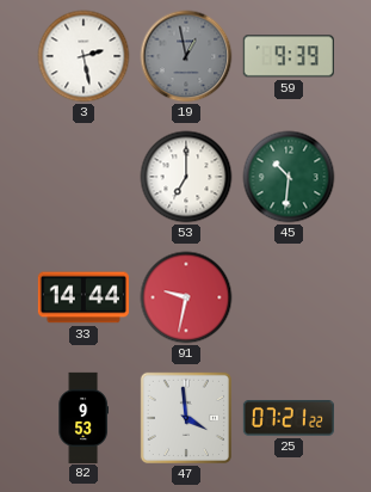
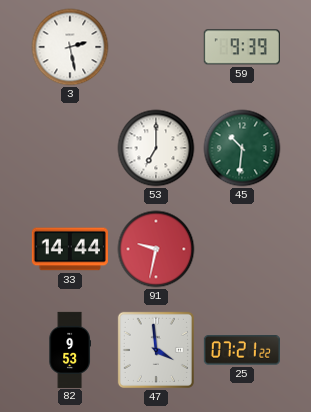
19: 12:58 -> none (186, 56)
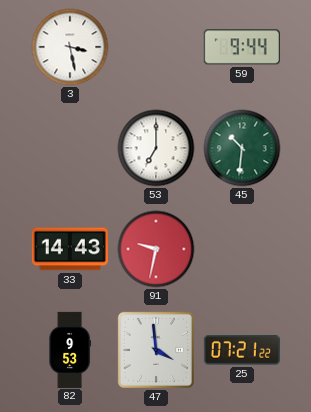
3: 2:28 -> 3:28 (70, 47)
59: 9:39 -> 9:44 (242, 47)
33: 14:44 -> 14:43 (70, 249)
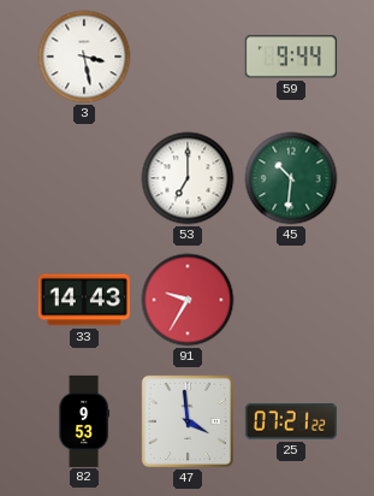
91: 9:32 -> 9:35 (188, 300)
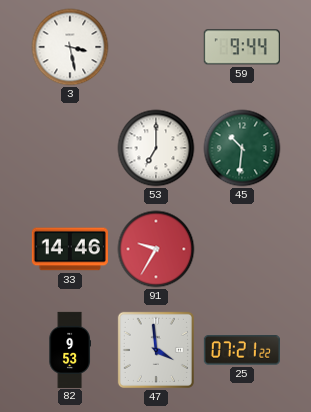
33: 14:43 -> 14:46 (70, 249)
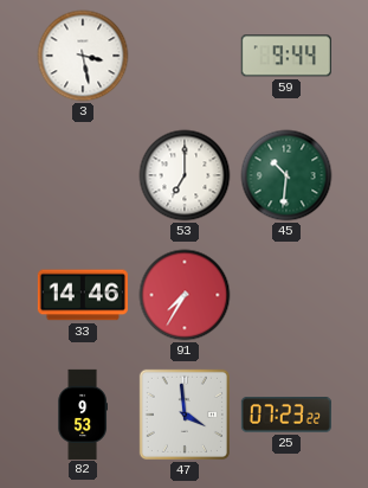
91: 9:35 -> 7:35 (185, 295)
25: 07:21 -> 07:23 (286, 415)
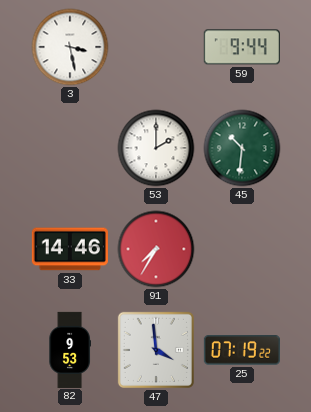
53: 7:00 -> 2:00 (156, 148)
25: 07:23 -> 07:19 (242, 350)
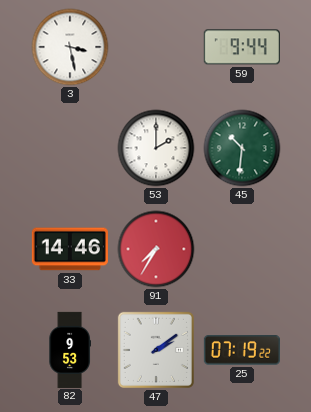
47: 3:59 -> 2:09 (156, 350)
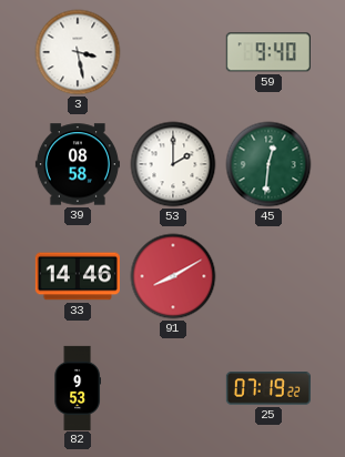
59: 9:44 -> 9:40 (268, 52)
39: none -> 08:58 (78, 164)
45: 10:31 -> 12:31 (268, 164)
91: 7:35 -> 8:10 (173, 276)
47: 2:09 -> none (156, 350)
